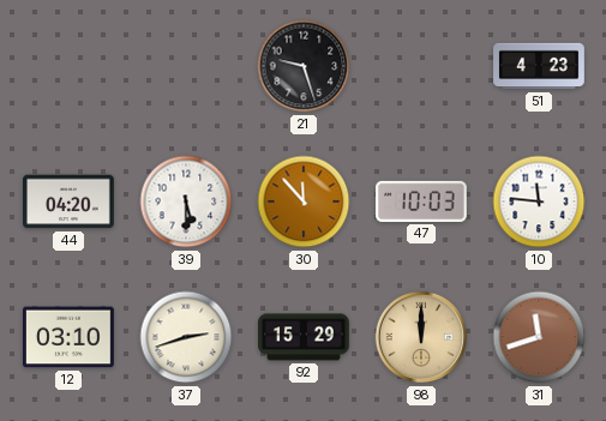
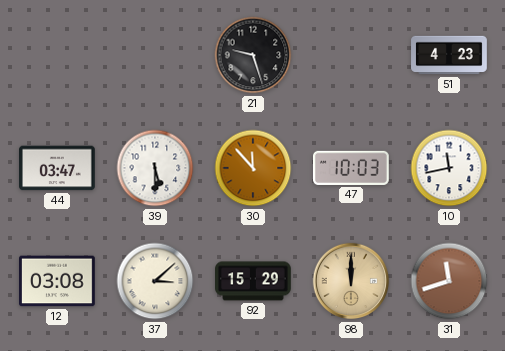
44: 04:20 -> 03:47 (58, 168)
10: 11:46 -> 11:43 (449, 168)
12: 03:10 -> 03:08 (58, 281)
37: 2:42 -> 3:08 (155, 281)
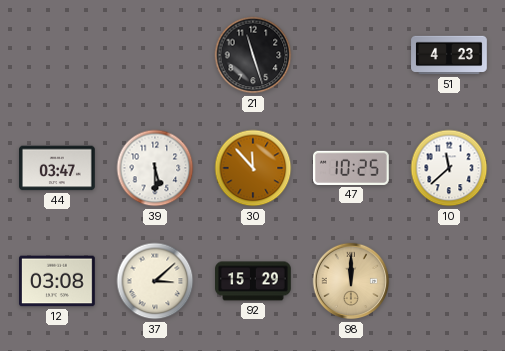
21: 9:27 -> 11:27 (253, 55)
47: 10:03 -> 10:25 (352, 168)
10: 11:43 -> 11:38 (449, 168)
31: 11:42 -> none (449, 281)
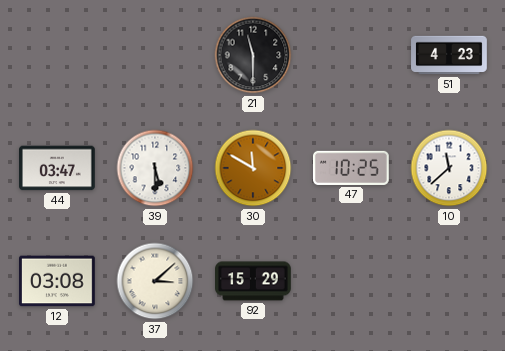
21: 11:27 -> 11:30 (253, 55)
30: 11:53 -> 11:50 (253, 168)
98: 12:00 -> none (351, 281)
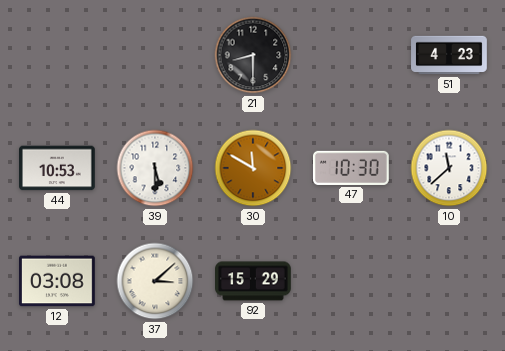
21: 11:30 -> 8:30 (253, 55)
44: 03:47 -> 10:53 (58, 168)
47: 10:25 -> 10:30 (352, 168)
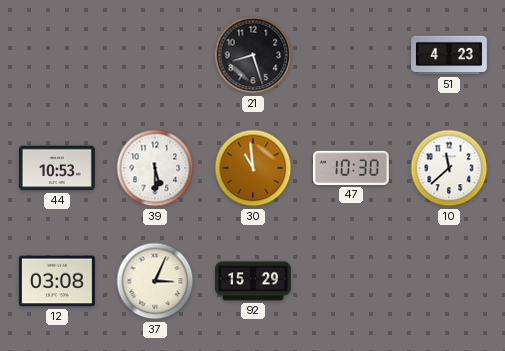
21: 8:30 -> 8:27 (253, 55)
30: 11:50 -> 10:59 (253, 168)
37: 3:08 -> 3:04 (155, 281)
